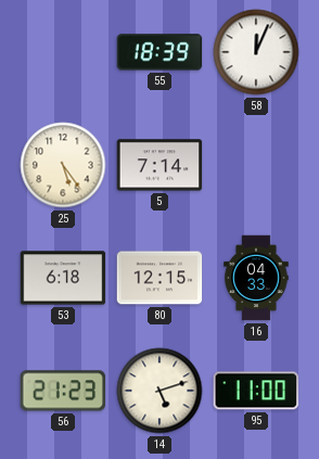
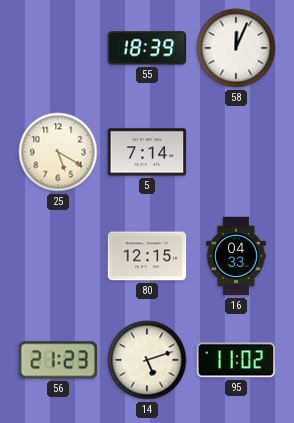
25: 5:24 -> 5:20 (58, 152)
53: 6:18 -> none (63, 278)
95: 11:00 -> 11:02 (236, 360)
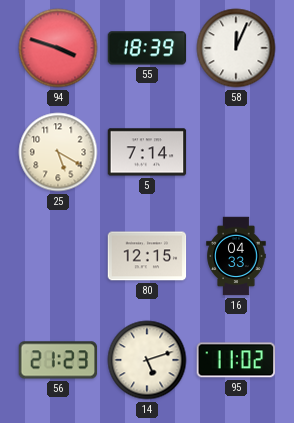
94: none -> 3:48 (58, 48)
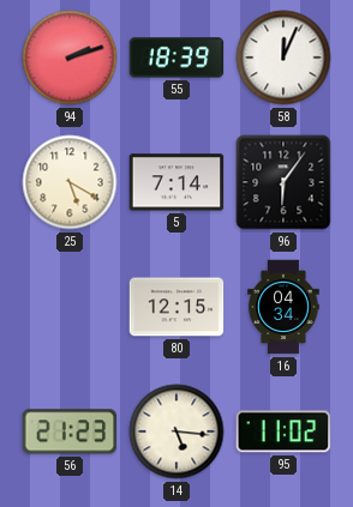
94: 3:48 -> 2:12 (70, 58)
96: none -> 6:06 (283, 182)
16: 04:33 -> 04:34 (283, 307)
14: 5:12 -> 5:16 (176, 431)
